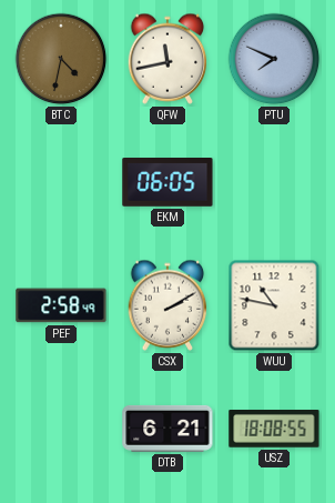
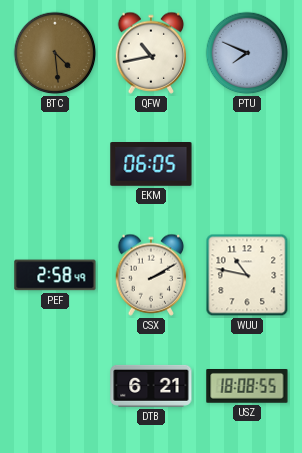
BTC: 4:32 -> 4:29 (55, 53)
QFW: 11:43 -> 10:43 (151, 53)
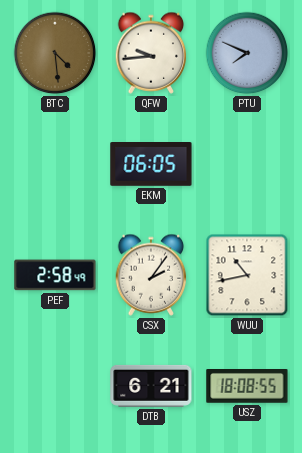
QFW: 10:43 -> 9:44 (151, 53)
CSX: 2:10 -> 2:06 (151, 275)
WUU: 10:47 -> 10:43 (247, 275)
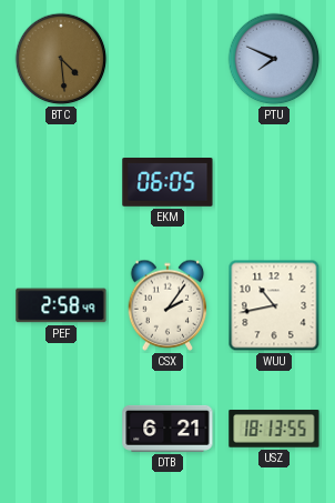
QFW: 9:44 -> none (151, 53)
USZ: 18:08 -> 18:13 (274, 430)
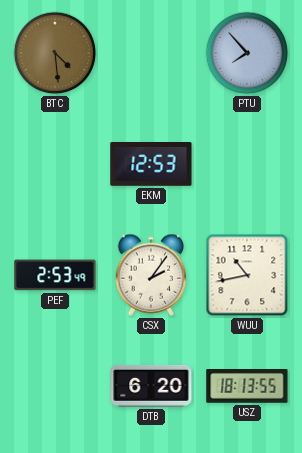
PTU: 7:49 -> 7:53 (247, 53)
EKM: 06:05 -> 12:53 (151, 164)
PEF: 2:58 -> 2:53 (55, 275)
DTB: 6:21 -> 6:20 (151, 386)
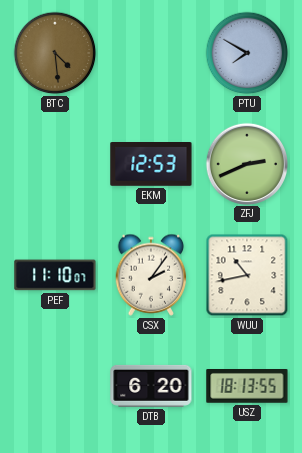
PTU: 7:53 -> 7:50 (247, 53)
ZFJ: none -> 2:41 (246, 163)
PEF: 2:53 -> 11:10 (55, 275)
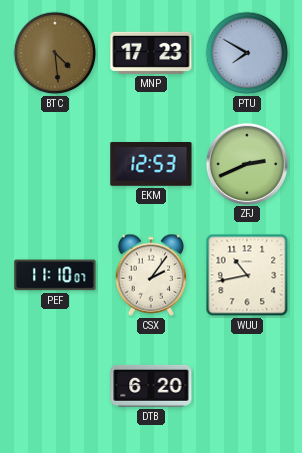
MNP: none -> 17:23 (151, 53)
USZ: 18:13 -> none (247, 387)
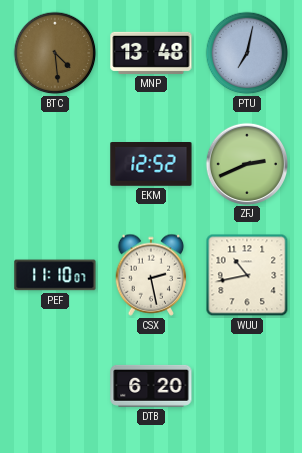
MNP: 17:23 -> 13:48 (151, 53)
PTU: 7:50 -> 7:02 (247, 53)
EKM: 12:53 -> 12:52 (151, 164)
CSX: 2:06 -> 2:28 (151, 275)
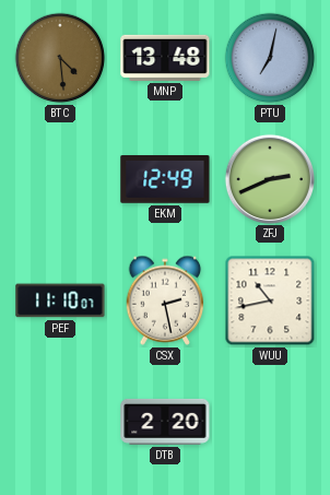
EKM: 12:52 -> 12:49 (165, 179)
DTB: 6:20 -> 2:20 (165, 422)
